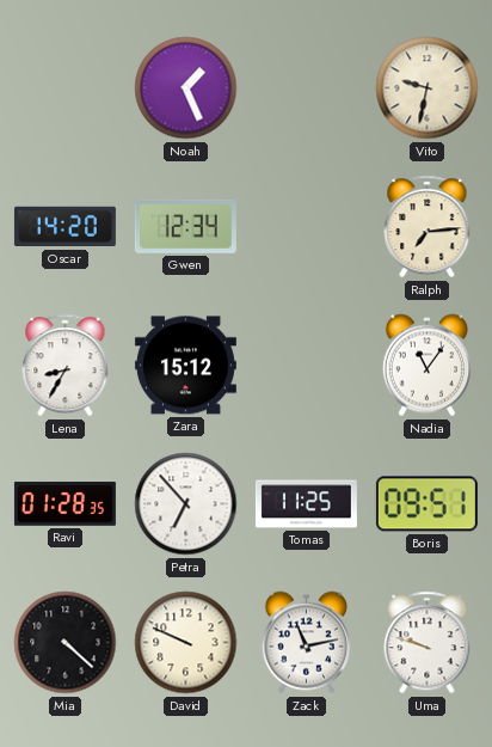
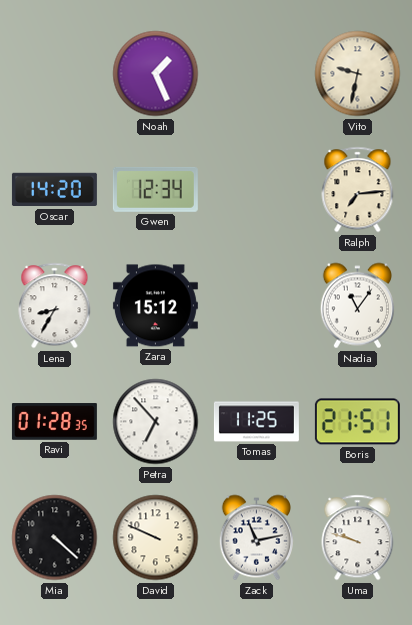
Boris: 09:51 -> 21:51 (357, 422)
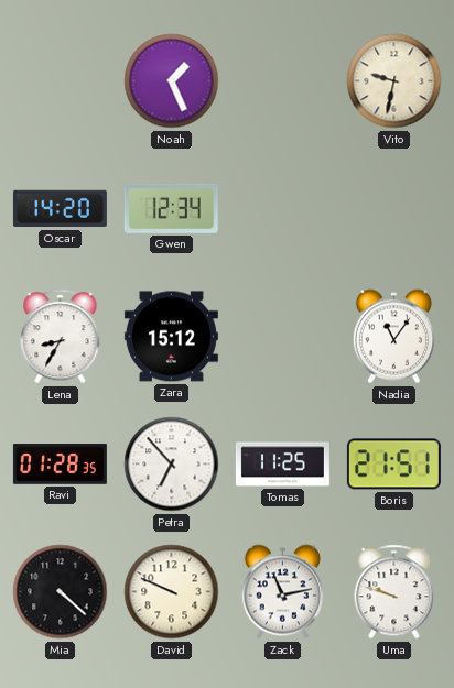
Ralph: 7:14 -> none (358, 190)
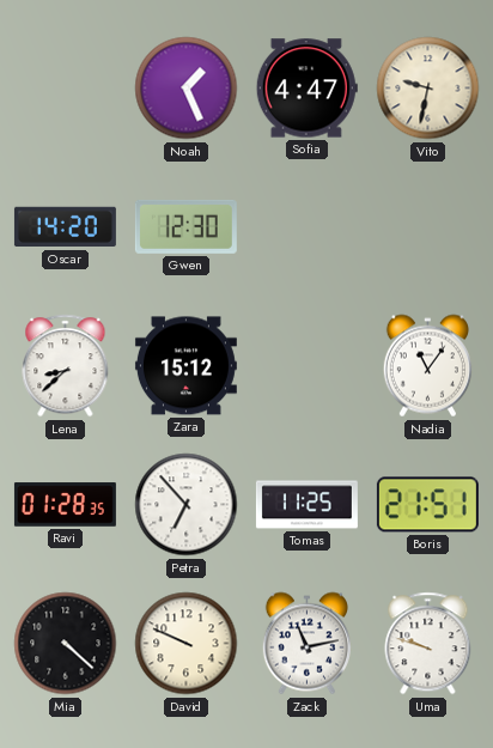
Sofia: none -> 4:47 (306, 89)
Gwen: 12:34 -> 12:30 (185, 226)
Lena: 8:35 -> 8:38 (66, 366)
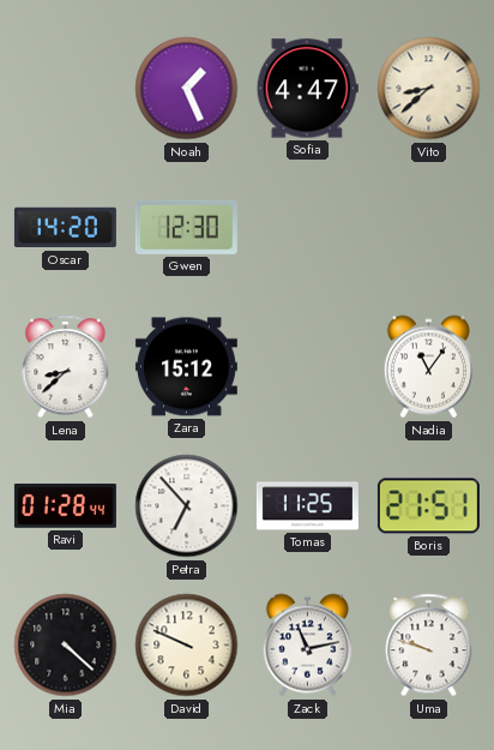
Vito: 9:32 -> 8:38 (429, 89)
Ravi: 01:28:35 -> 01:28:44 (65, 506)
